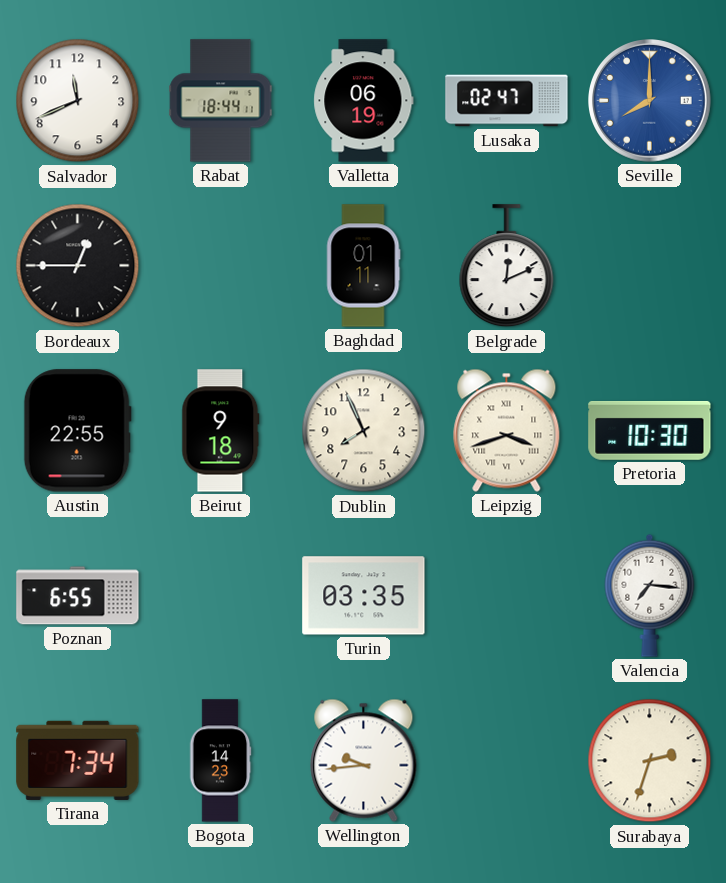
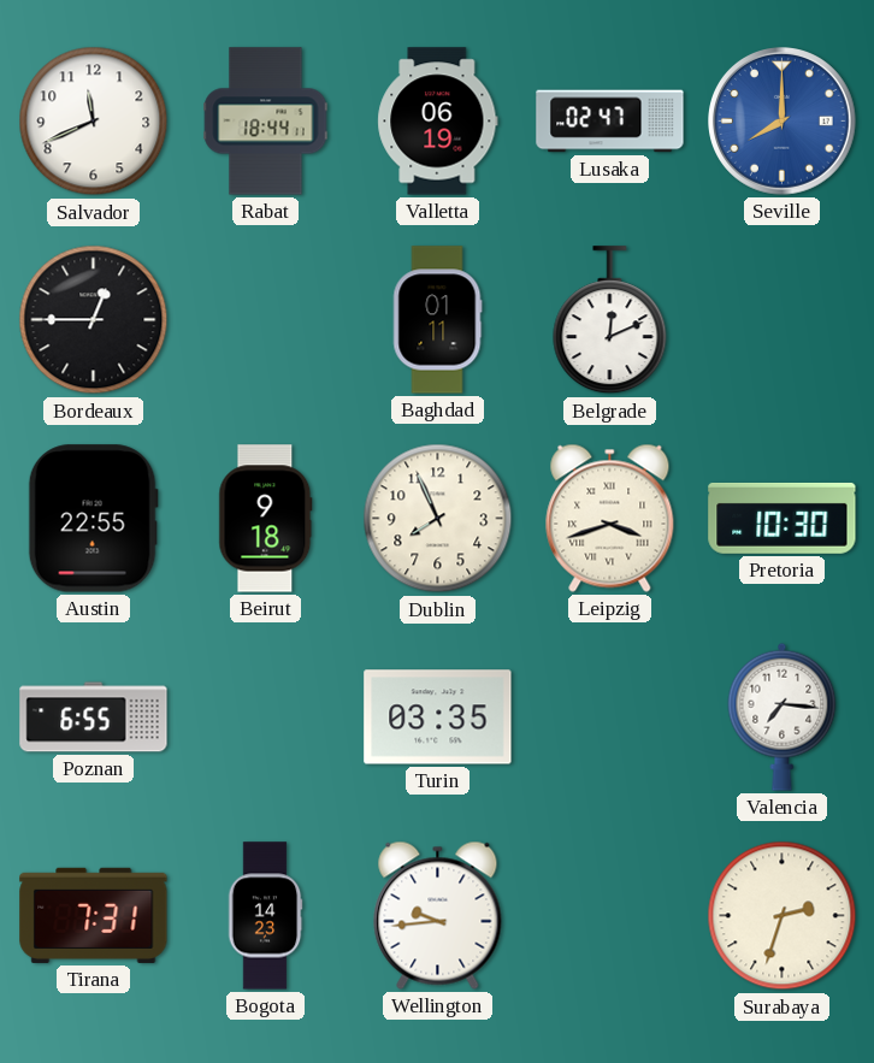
Tirana: 7:34 -> 7:31 (94, 915)
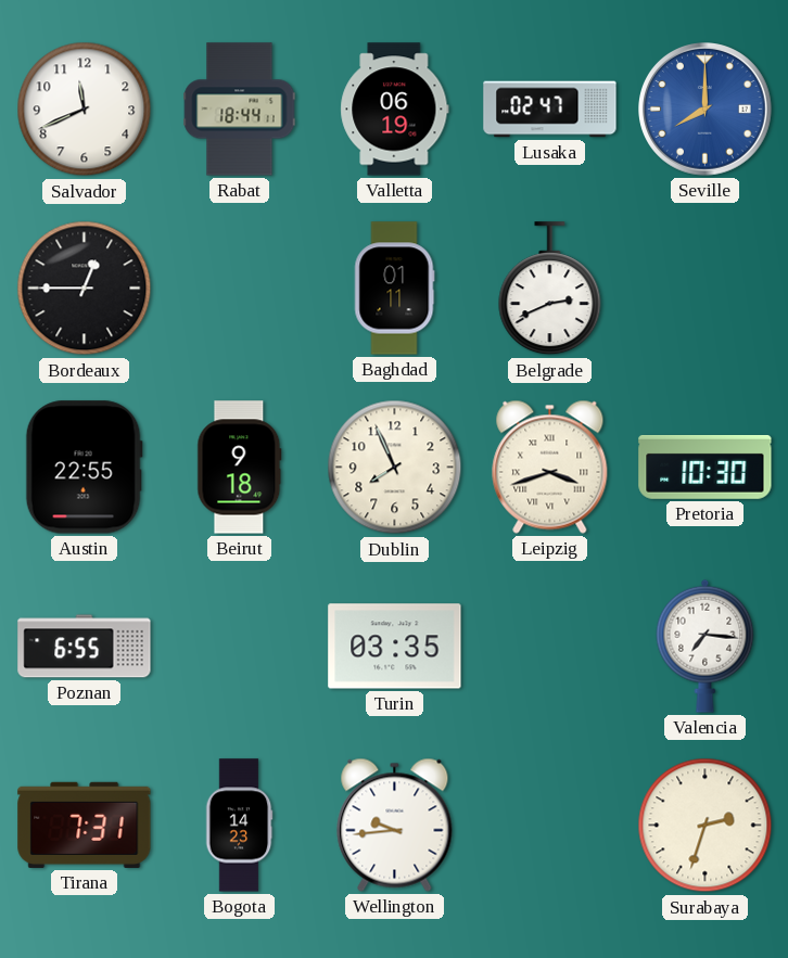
Belgrade: 12:11 -> 2:41 (550, 289)
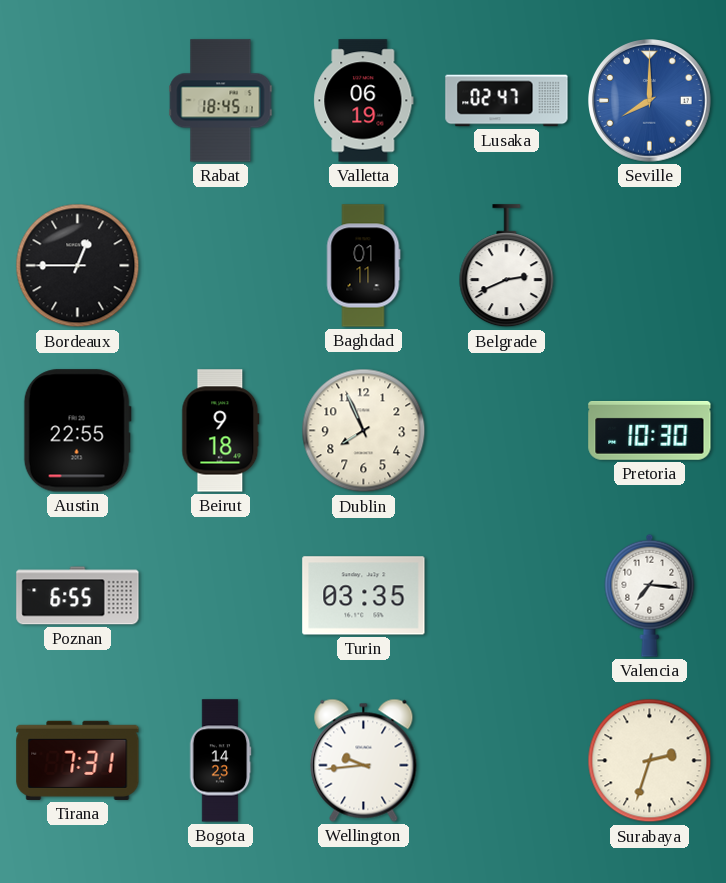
Salvador: 11:41 -> none (85, 110)
Rabat: 18:44 -> 18:45 (221, 101)
Leipzig: 3:42 -> none (550, 467)
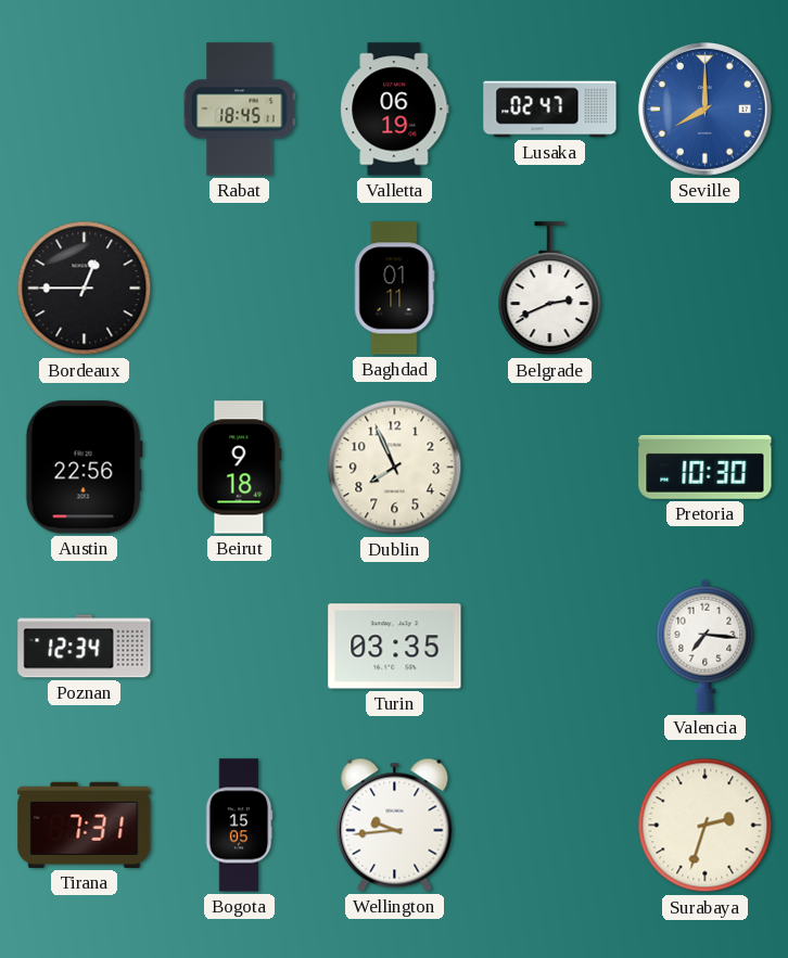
Austin: 22:55 -> 22:56 (84, 468)
Poznan: 6:55 -> 12:34 (85, 647)
Bogota: 14:23 -> 15:05 (239, 826)
